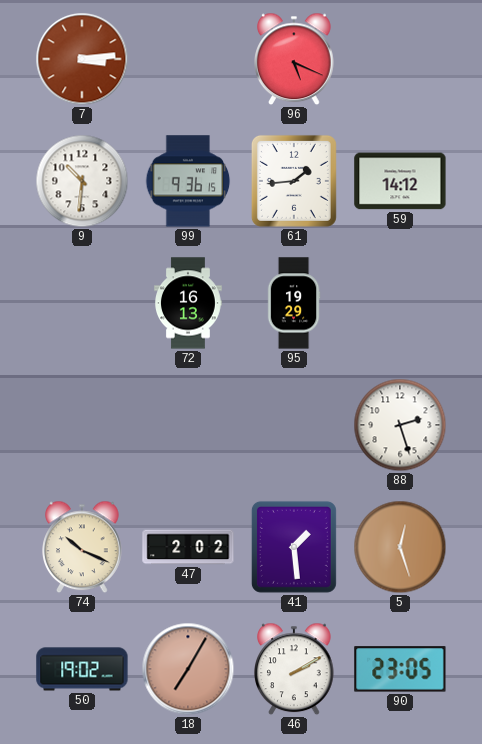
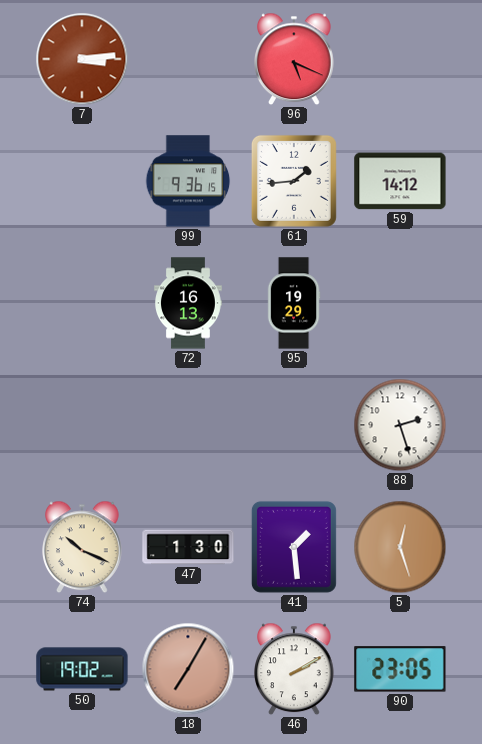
9: 10:31 -> none (82, 181)
47: 2:02 -> 1:30 (188, 547)
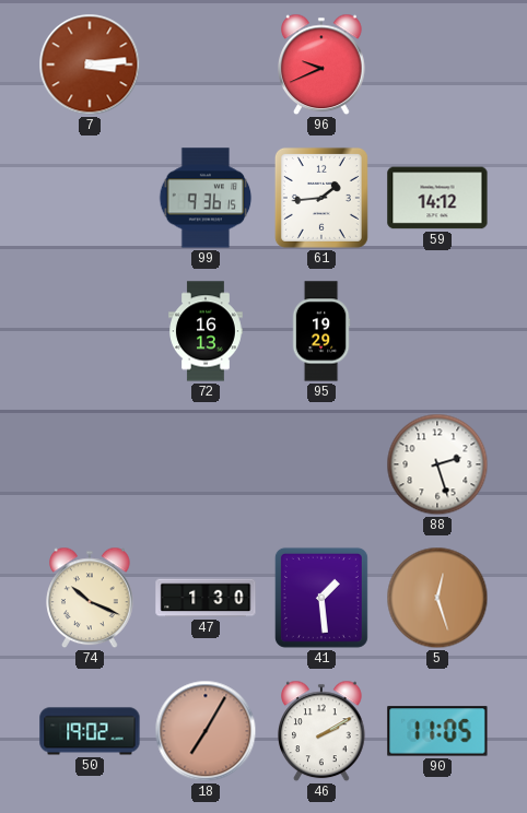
96: 5:19 -> 9:41 (321, 64)
90: 23:05 -> 11:05 (437, 731)
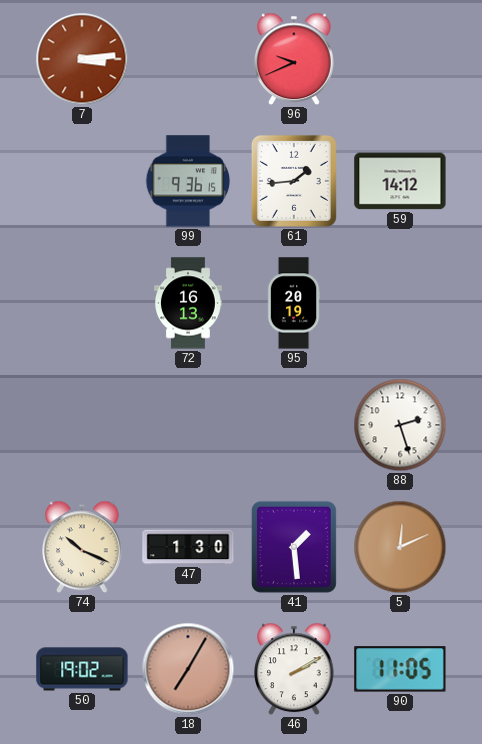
95: 19:29 -> 20:19 (294, 303)
5: 12:27 -> 12:11 (400, 547)
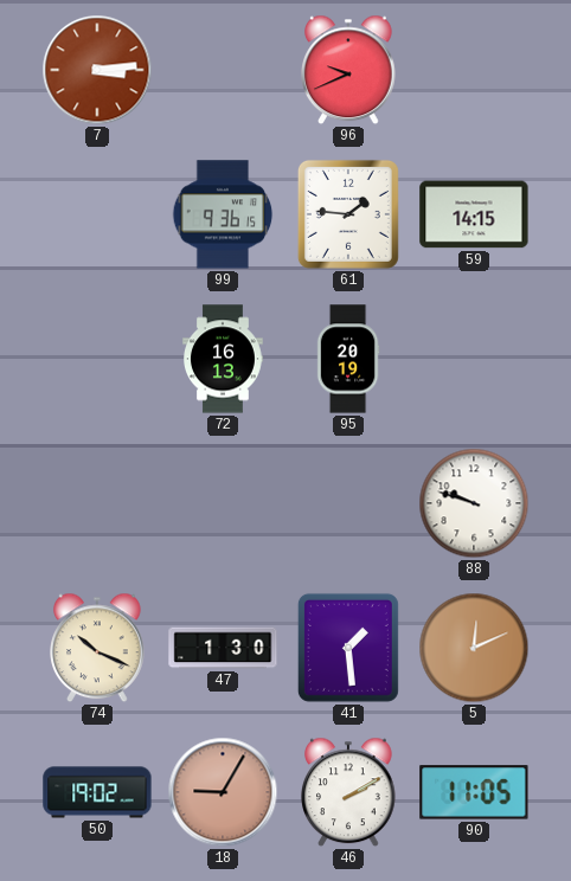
61: 1:44 -> 1:46 (348, 214)
59: 14:12 -> 14:15 (474, 214)
88: 2:27 -> 9:48 (474, 503)
18: 7:05 -> 9:05 (223, 792)
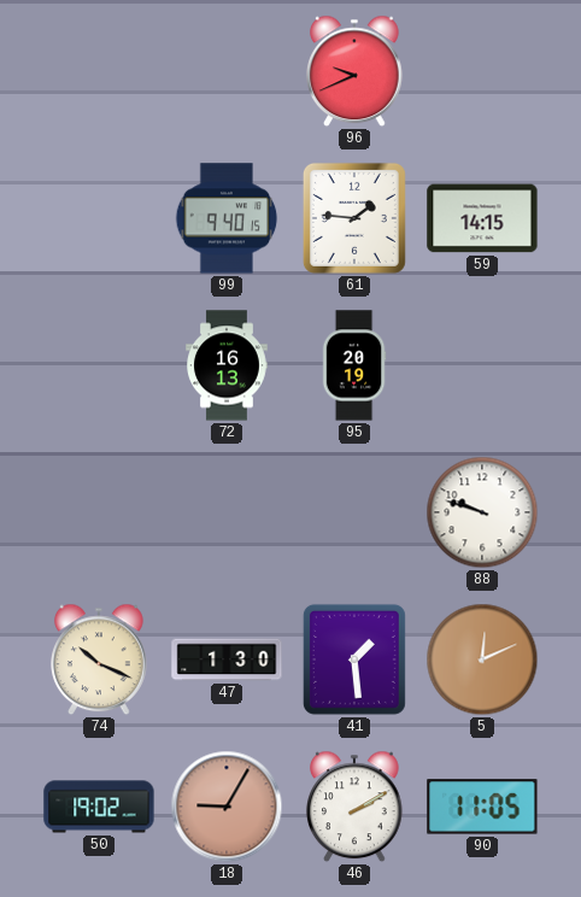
7: 3:14 -> none (97, 70)
99: 9:36 -> 9:40 (227, 218)
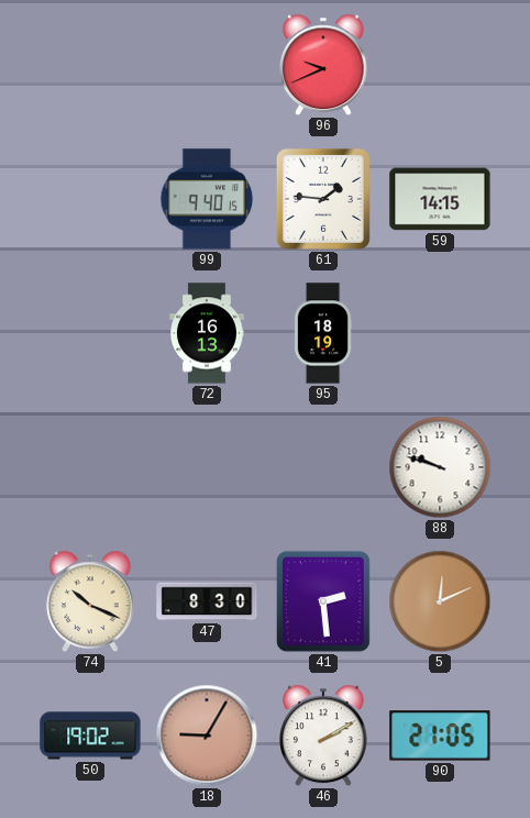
95: 20:19 -> 18:19 (323, 333)
47: 1:30 -> 8:30 (207, 601)
41: 1:29 -> 2:29 (323, 601)
90: 11:05 -> 21:05 (440, 736)
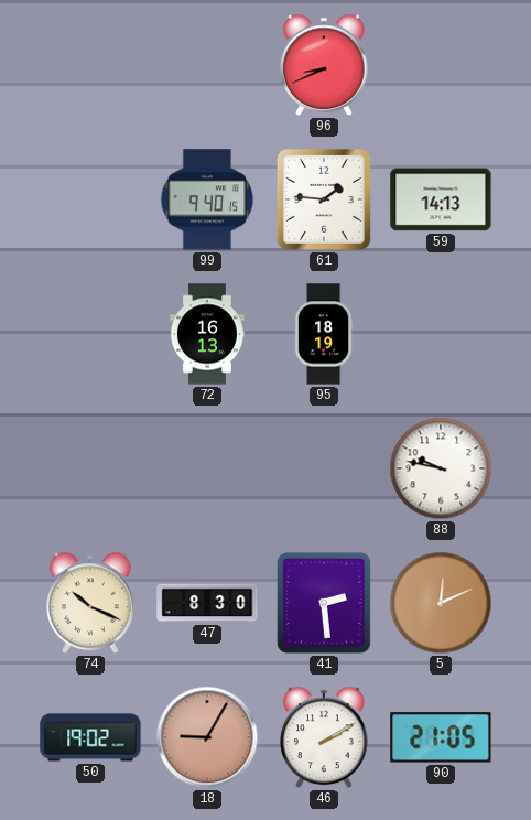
96: 9:41 -> 8:41 (324, 65)
59: 14:15 -> 14:13 (441, 199)
88: 9:48 -> 9:47 (441, 468)
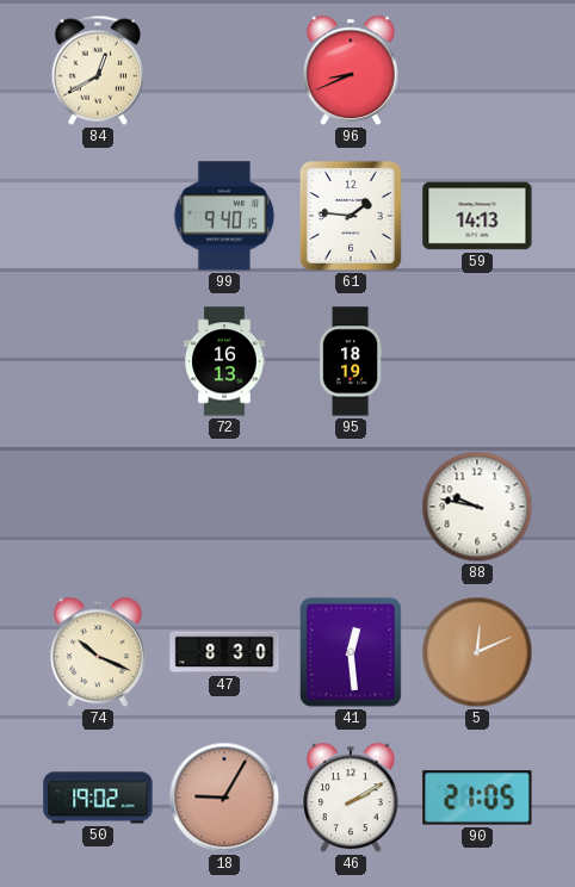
84: none -> 12:40 (97, 70)
41: 2:29 -> 12:29 (351, 652)
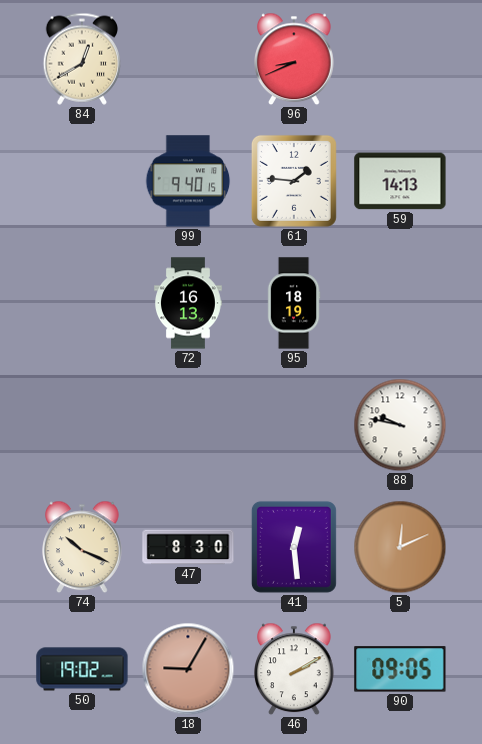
90: 21:05 -> 09:05 (400, 669)
